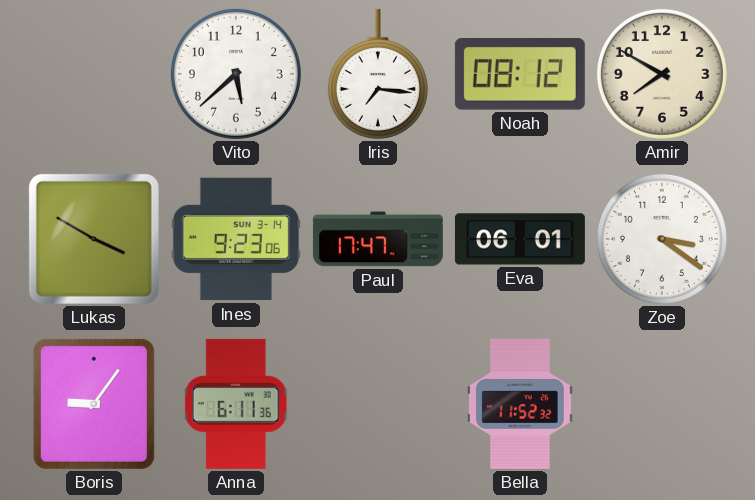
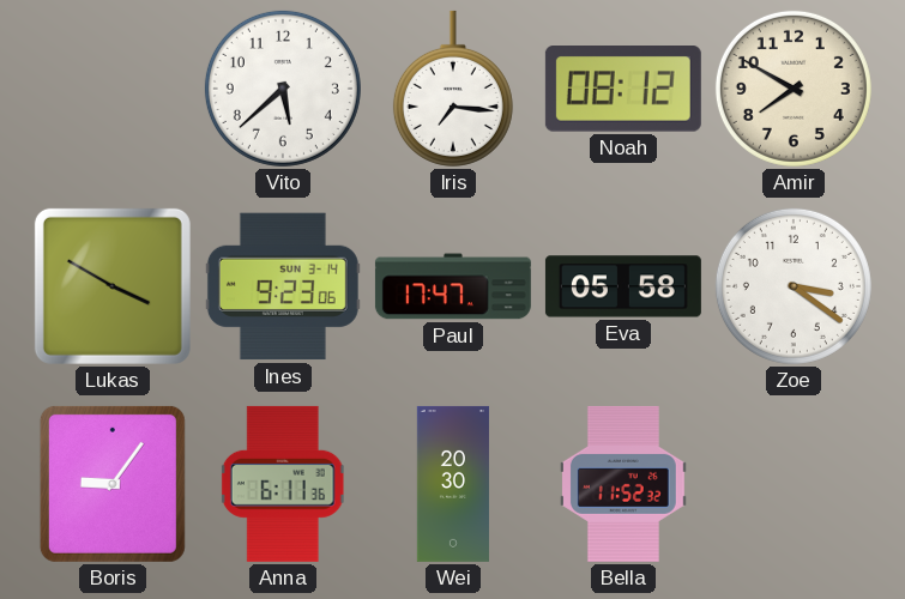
Eva: 06:01 -> 05:58 (623, 286)
Wei: none -> 20:30 (453, 484)
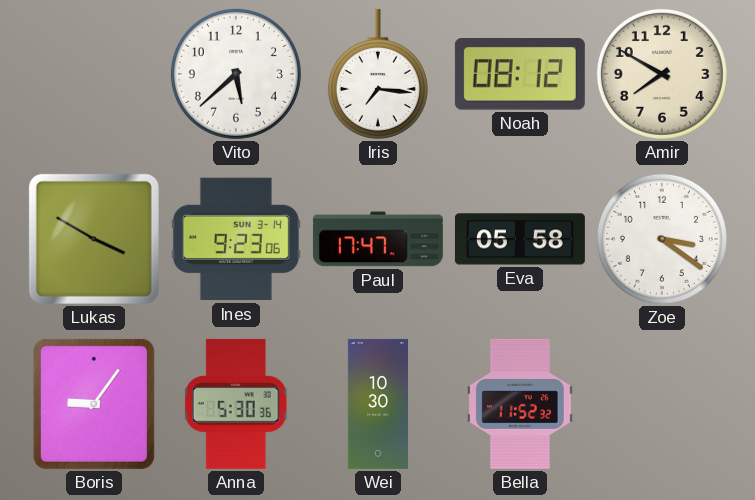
Anna: 6:11 -> 5:30 (236, 404)
Wei: 20:30 -> 10:30 (378, 404)
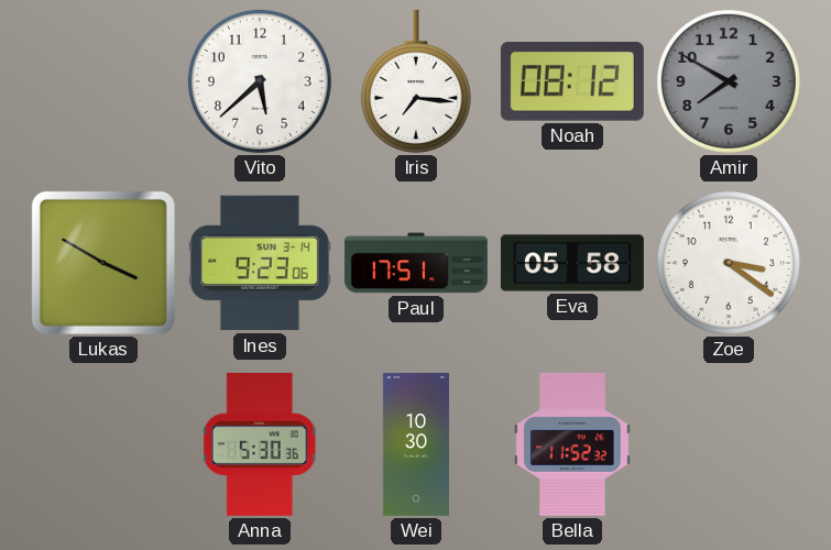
Amir dial: cream -> grey (729, 81)
Paul: 17:47 -> 17:51 (416, 263)
Boris: 9:06 -> none (94, 404)
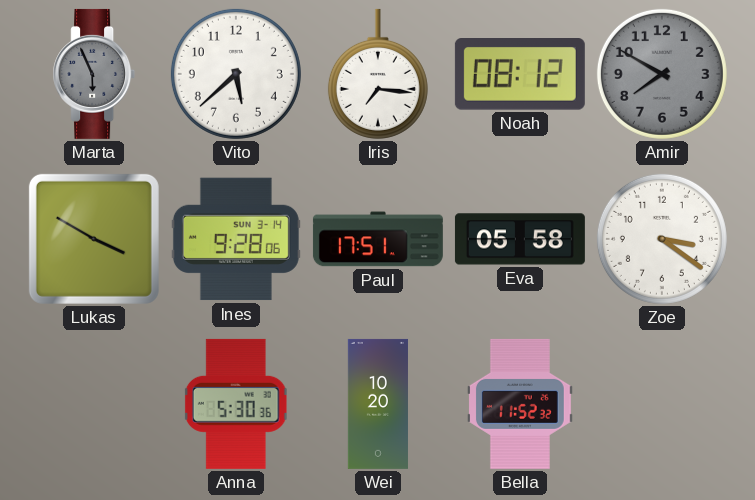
Marta: none -> 5:56 (94, 74)
Ines: 9:23 -> 9:28 (236, 239)
Wei: 10:30 -> 10:20 (378, 404)
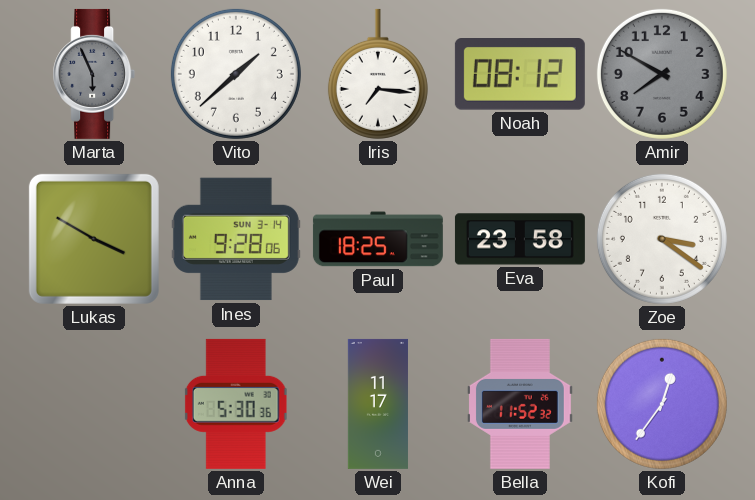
Vito: 5:38 -> 1:38 (236, 74)
Paul: 17:51 -> 18:25 (378, 239)
Eva: 05:58 -> 23:58 (520, 239)
Wei: 10:20 -> 11:17 (378, 404)
Kofi: none -> 12:36 (662, 404)
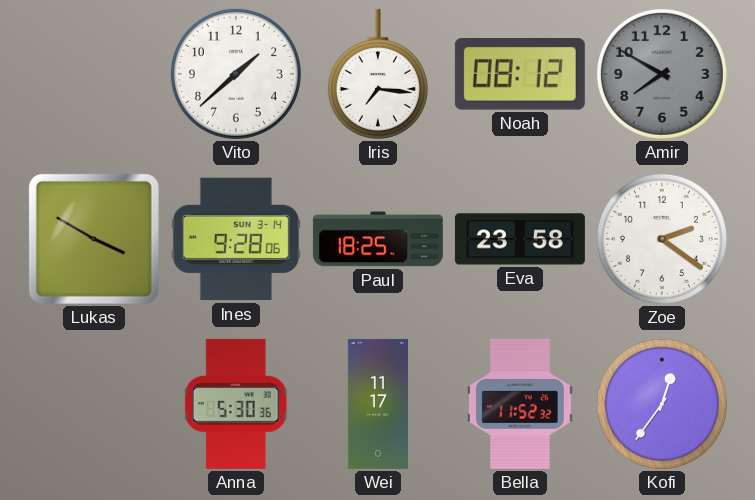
Marta: 5:56 -> none (94, 74)
Zoe: 3:21 -> 2:21 (662, 239)
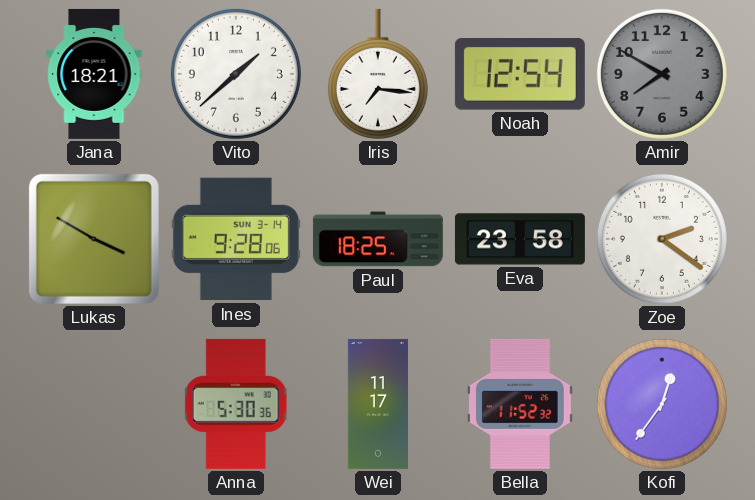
Jana: none -> 18:21 (94, 74)
Noah: 08:12 -> 12:54 (520, 74)
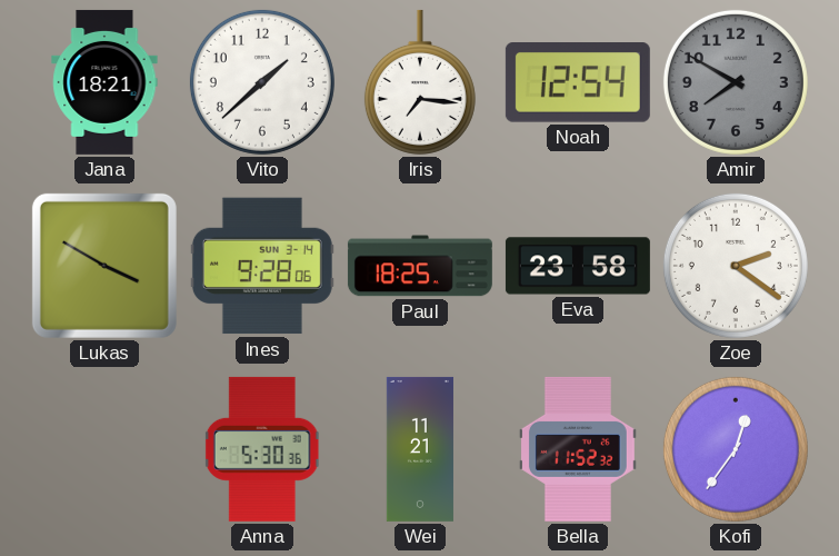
Wei: 11:17 -> 11:21 (420, 449)
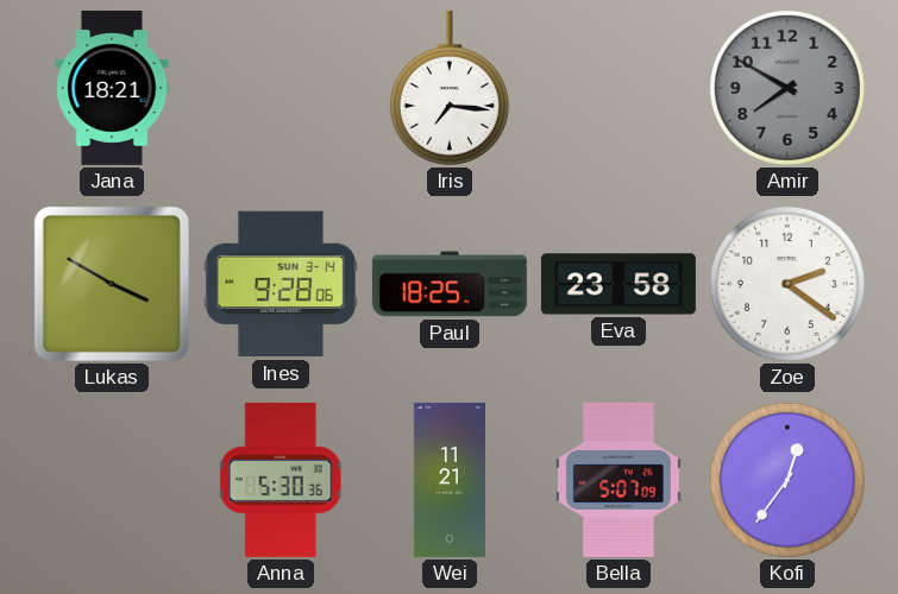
Vito: 1:38 -> none (262, 82)
Noah: 12:54 -> none (578, 82)
Bella: 11:52 -> 5:07 (618, 480)
